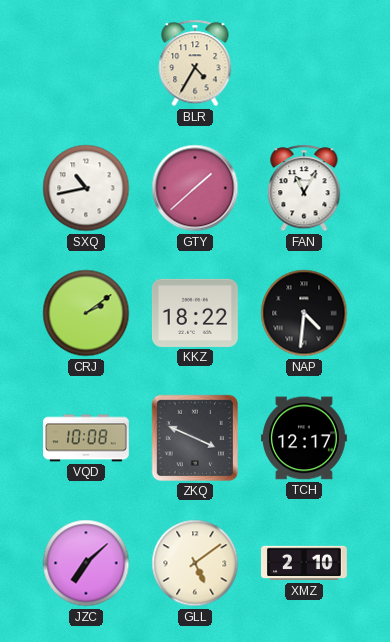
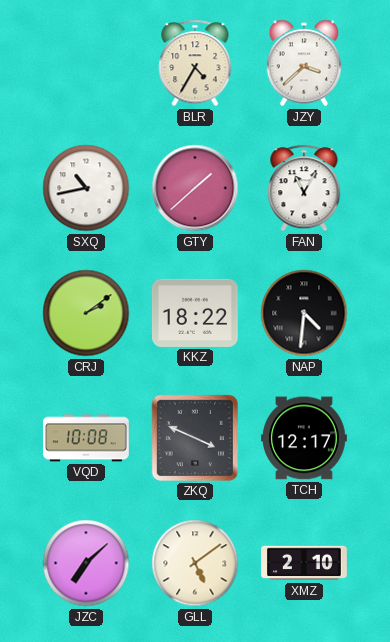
JZY: none -> 3:38 (304, 63)
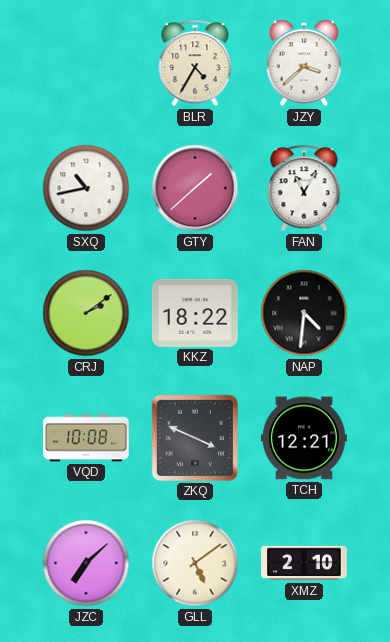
TCH: 12:17 -> 12:21 (305, 438)
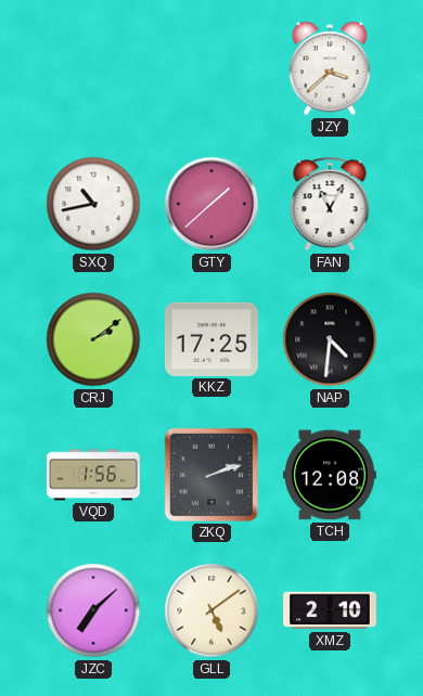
BLR: 4:35 -> none (195, 63)
KKZ: 18:22 -> 17:25 (211, 339)
VQD: 10:08 -> 1:56 (94, 475)
ZKQ: 3:49 -> 2:12 (211, 475)
TCH: 12:21 -> 12:08 (331, 475)
